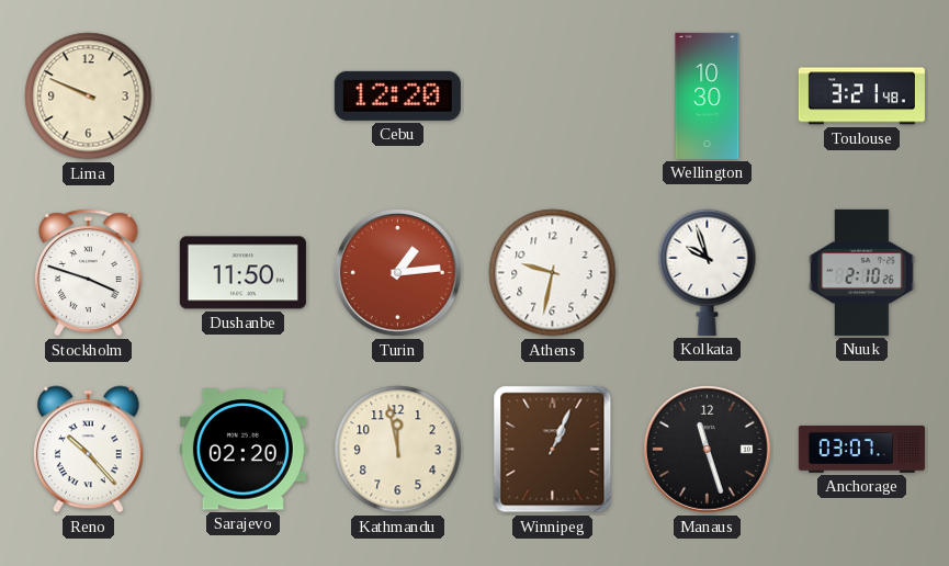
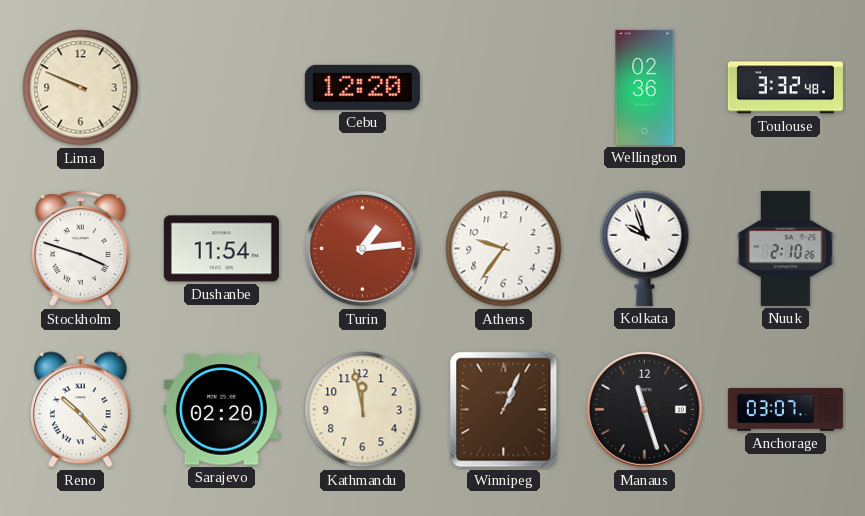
Wellington: 10:30 -> 02:36 (645, 87)
Toulouse: 3:21 -> 3:32 (785, 88)
Dushanbe: 11:50 -> 11:54 (221, 249)
Athens: 9:32 -> 9:36 (504, 249)
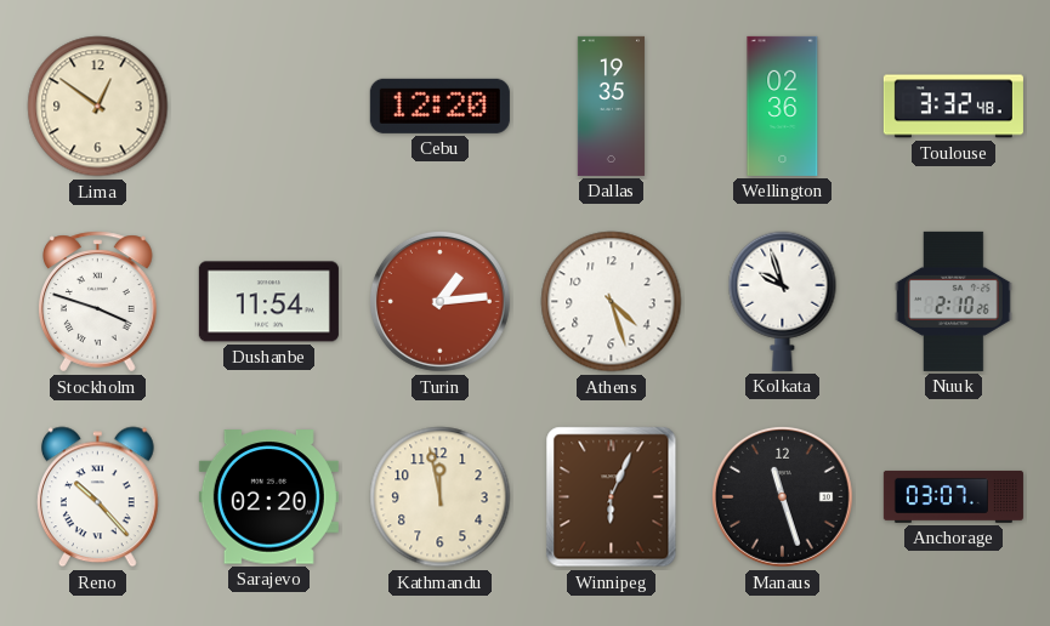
Lima: 9:49 -> 12:51 (98, 107)
Dallas: none -> 19:35 (611, 106)
Athens: 9:36 -> 4:27 (612, 302)
Winnipeg: 1:04 -> 6:04 (612, 497)
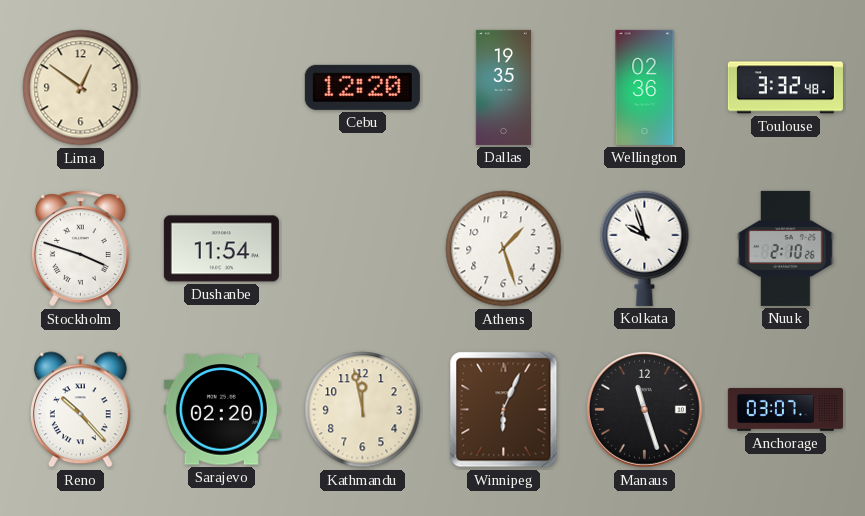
Turin: 1:14 -> none (439, 301)
Athens: 4:27 -> 1:27 (504, 249)
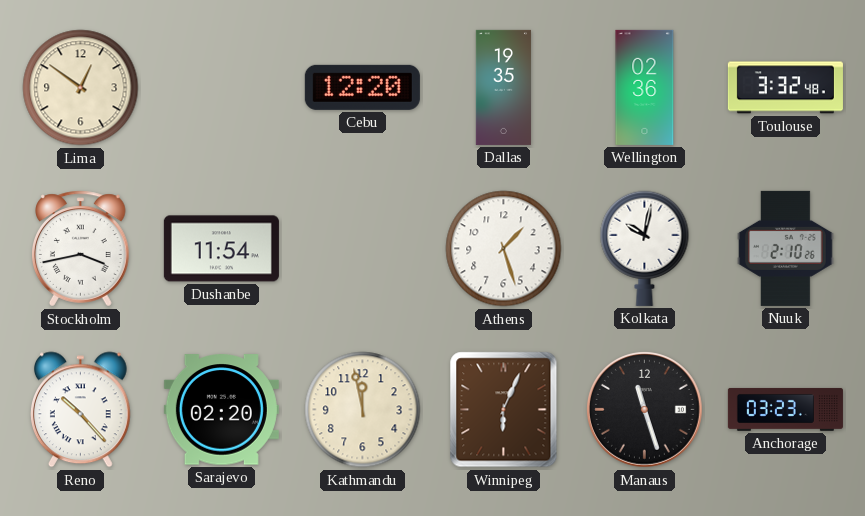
Stockholm: 3:48 -> 3:43 (81, 249)
Kolkata: 9:57 -> 10:02 (645, 248)
Anchorage: 03:07 -> 03:23 (785, 409)
